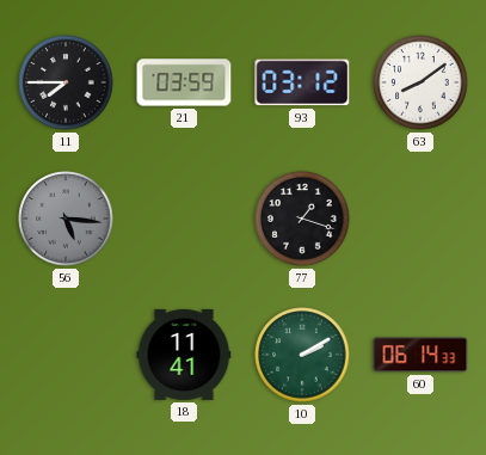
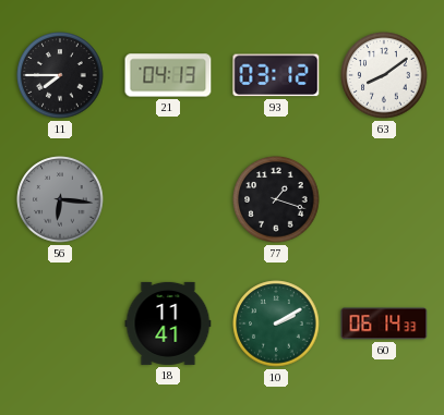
21: 03:59 -> 04:13 (168, 75)
56: 5:16 -> 6:16 (60, 199)
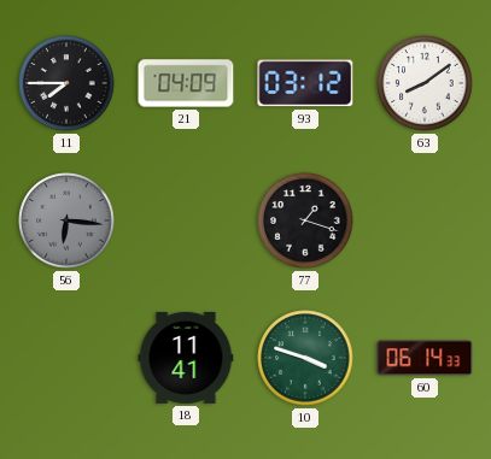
21: 04:13 -> 04:09 (186, 83)
10: 2:10 -> 3:48 (305, 358)
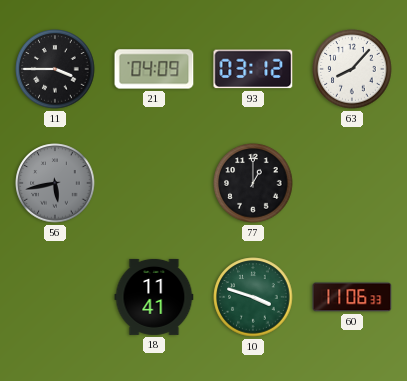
11: 7:45 -> 3:45 (55, 69)
63: 8:09 -> 8:07 (352, 69)
56: 6:16 -> 5:43 (55, 183)
77: 1:18 -> 1:00 (253, 183)
60: 06:14 -> 11:06 (352, 297)
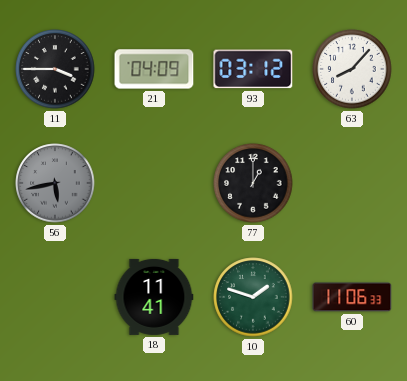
10: 3:48 -> 1:48 (253, 297)
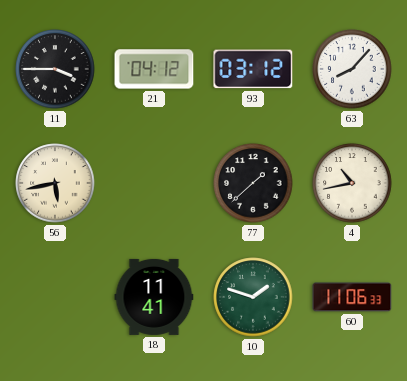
21: 04:09 -> 04:12 (154, 69)
56 dial: grey -> cream (55, 183)
77: 1:00 -> 1:38 (253, 183)
4: none -> 10:43 (352, 183)
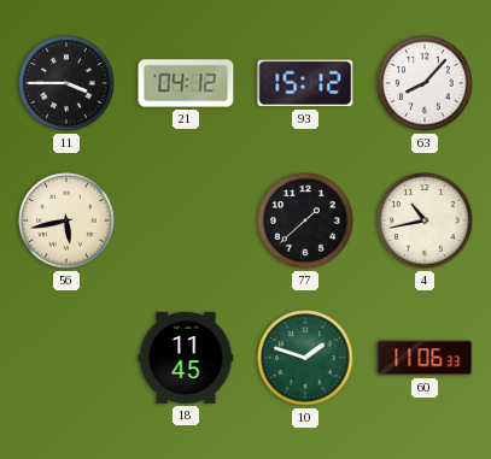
93: 03:12 -> 15:12 (305, 83)
18: 11:41 -> 11:45 (186, 358)
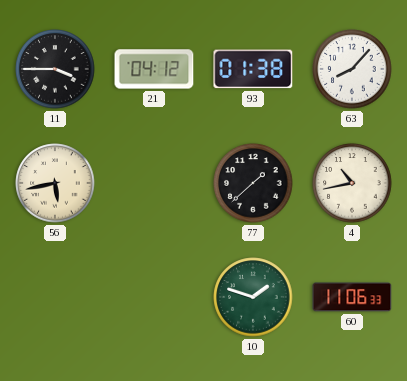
93: 15:12 -> 01:38 (253, 69)
18: 11:45 -> none (186, 358)
